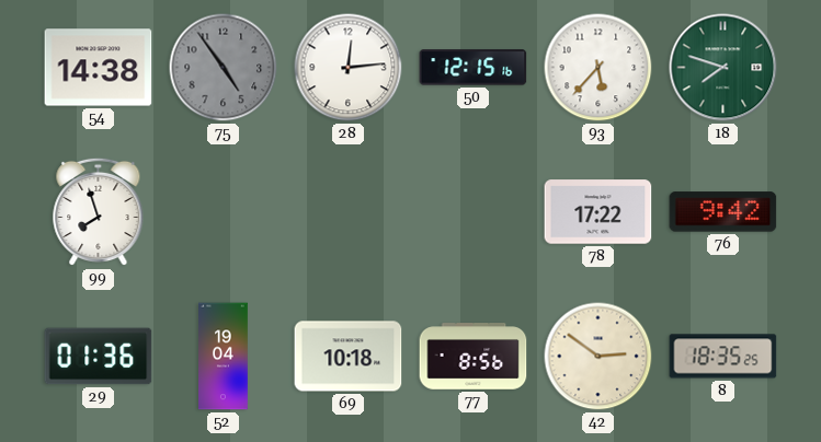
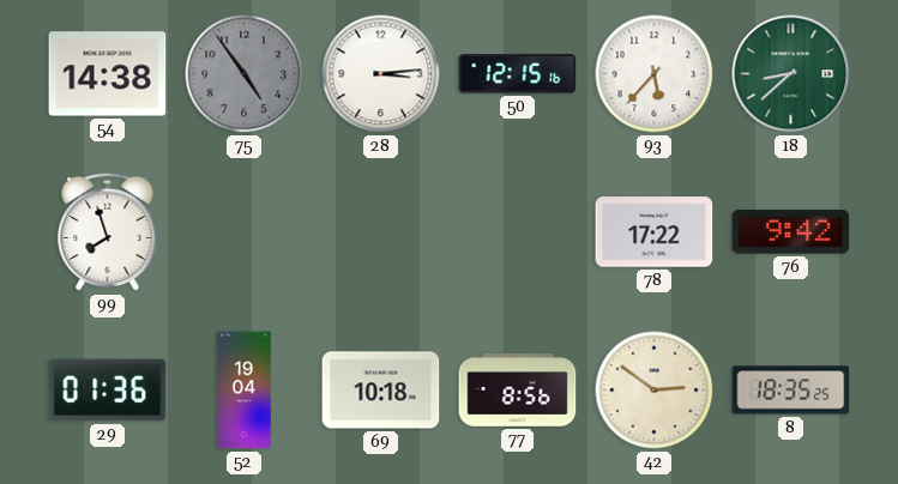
28: 12:14 -> 3:14 (381, 74)
18: 7:48 -> 8:38 (791, 74)
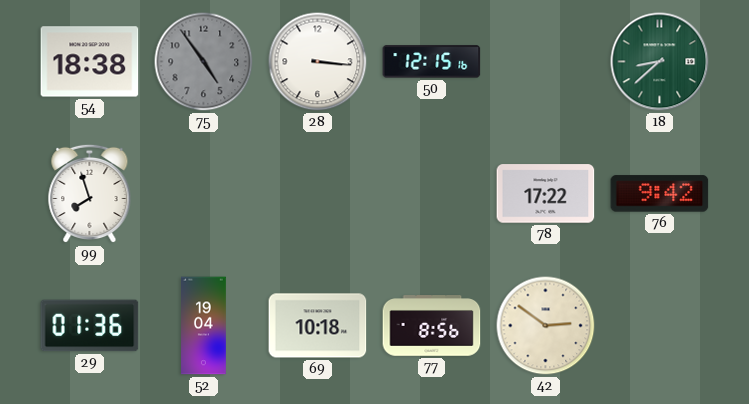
54: 14:38 -> 18:38 (90, 62)
28: 3:14 -> 3:16 (318, 62)
93: 5:37 -> none (655, 74)
8: 18:35 -> none (791, 391)
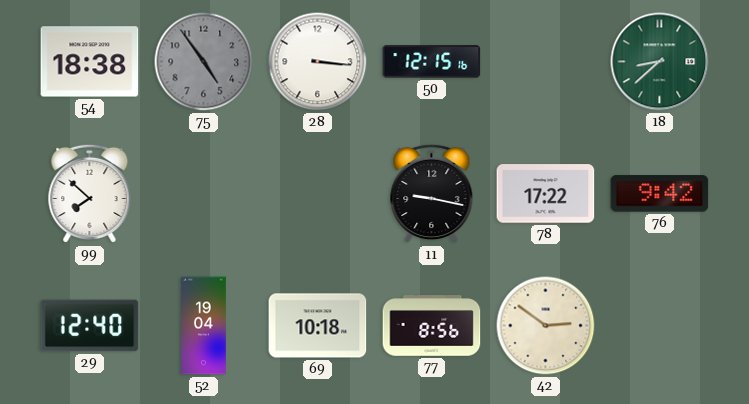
99: 7:57 -> 7:52 (90, 194)
11: none -> 9:17 (432, 194)
29: 01:36 -> 12:40 (90, 326)
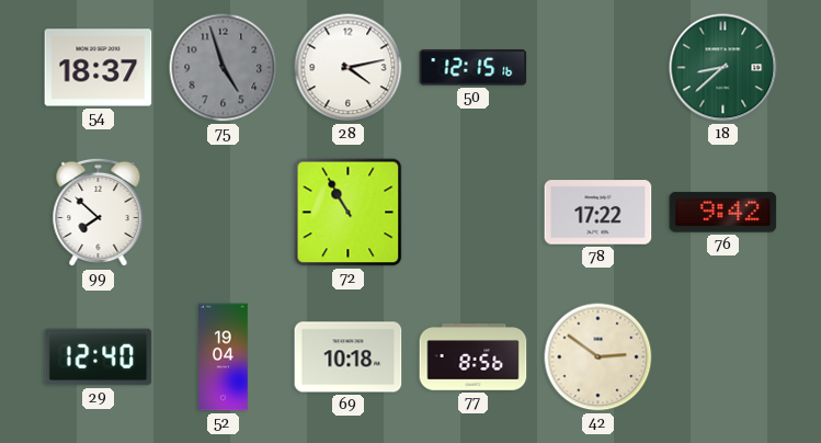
54: 18:38 -> 18:37 (99, 68)
75: 4:54 -> 4:57 (224, 68)
28: 3:16 -> 4:13 (349, 68)
72: none -> 10:55 (349, 213)
11: 9:17 -> none (432, 194)
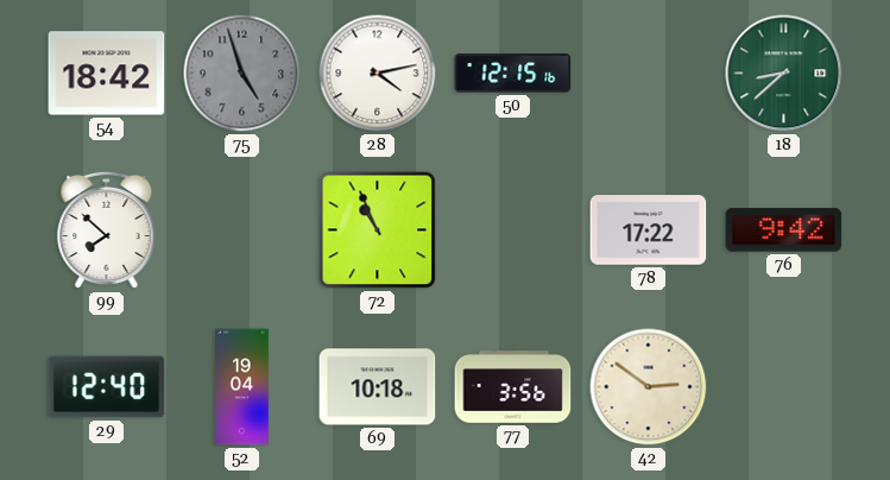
54: 18:37 -> 18:42 (107, 74)
72: 10:55 -> 10:56 (378, 230)
77: 8:56 -> 3:56 (513, 387)
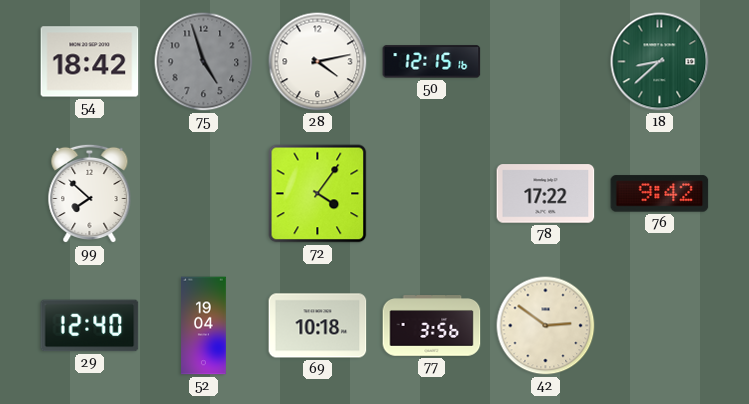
72: 10:56 -> 4:06 (318, 194)
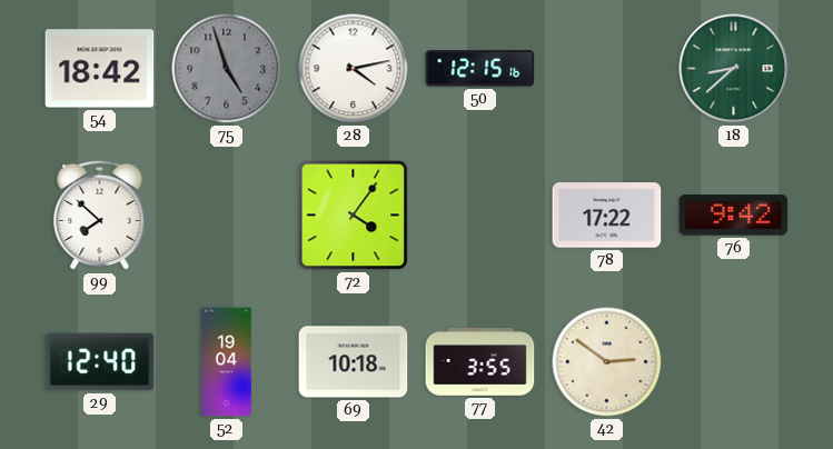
77: 3:56 -> 3:55 (480, 362)
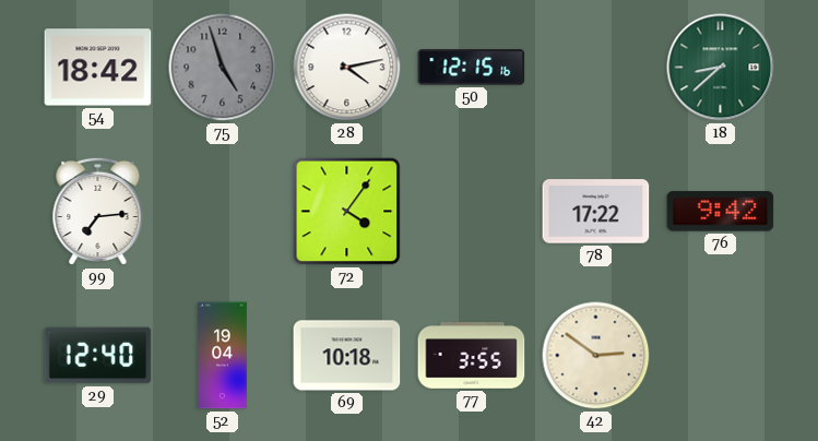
99: 7:52 -> 7:14 (98, 212)
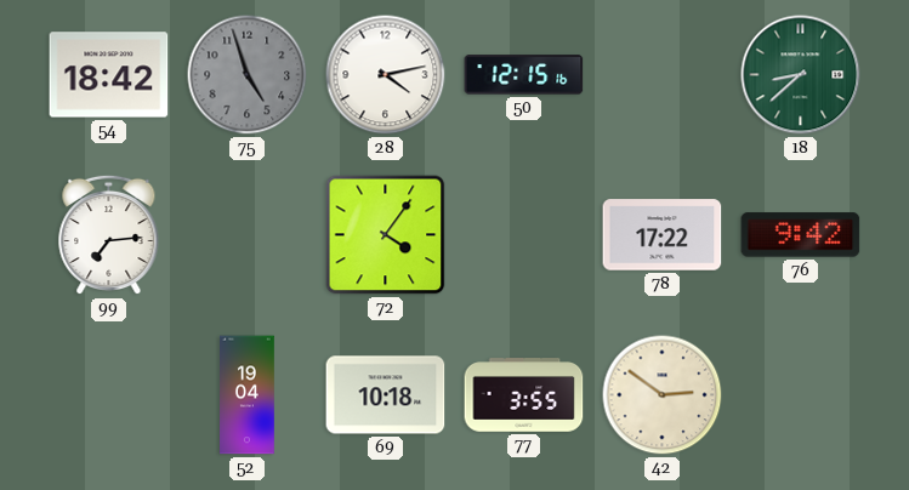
29: 12:40 -> none (98, 356)
